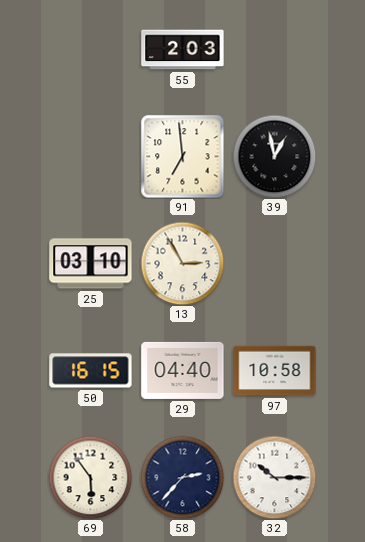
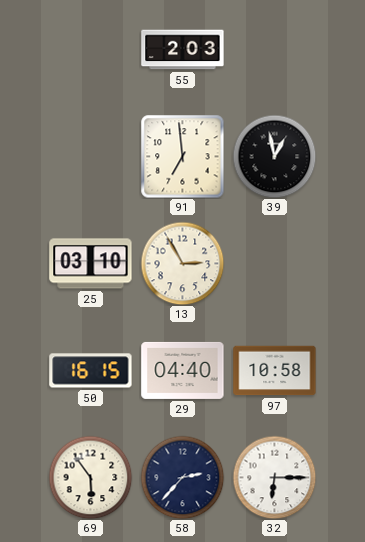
32: 10:15 -> 6:15 (274, 477)
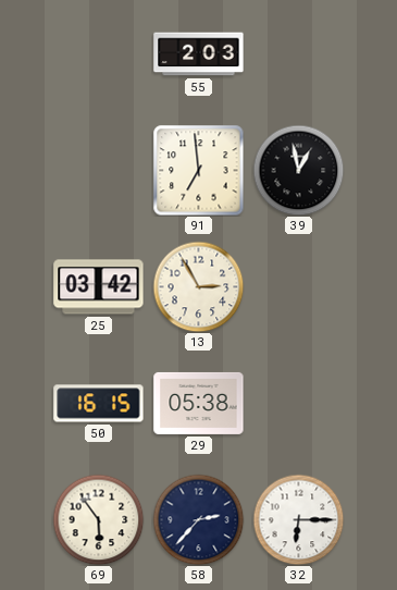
25: 03:10 -> 03:42 (99, 287)
29: 04:40 -> 05:38 (199, 403)
97: 10:58 -> none (275, 371)
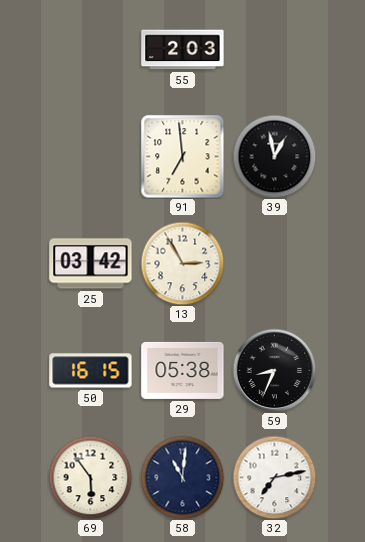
59: none -> 8:34 (274, 370)
58: 2:37 -> 11:01 (182, 477)
32: 6:15 -> 7:13 (274, 477)
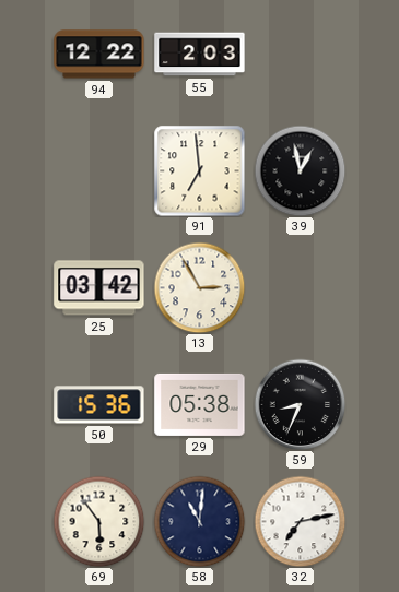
94: none -> 12:22 (99, 55)
50: 16:15 -> 15:36 (99, 405)
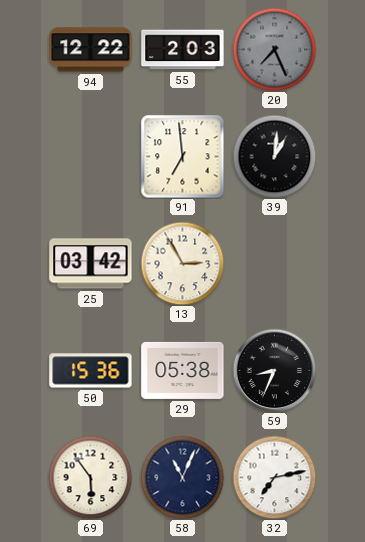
20: none -> 7:26 (274, 49)
39: 12:58 -> 1:01 (274, 156)
58: 11:01 -> 11:04 (182, 477)
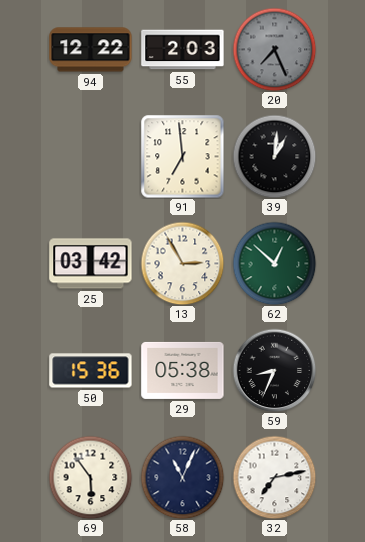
62: none -> 12:52 (274, 263)
